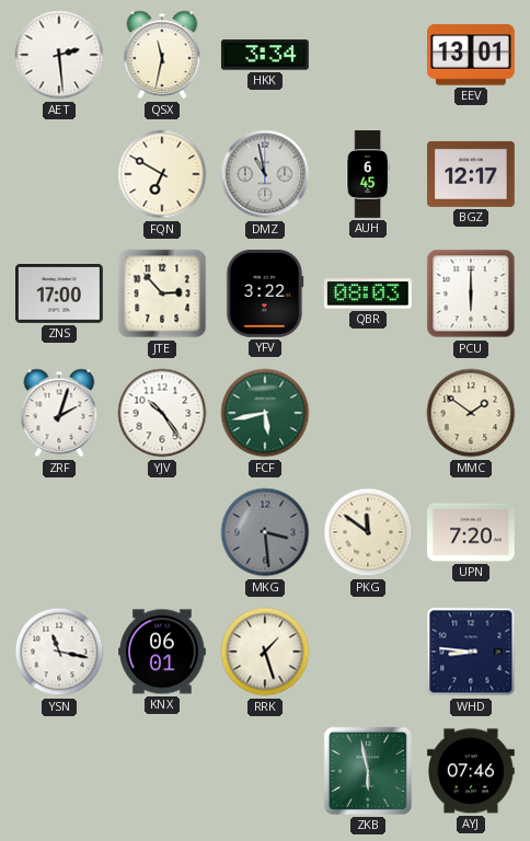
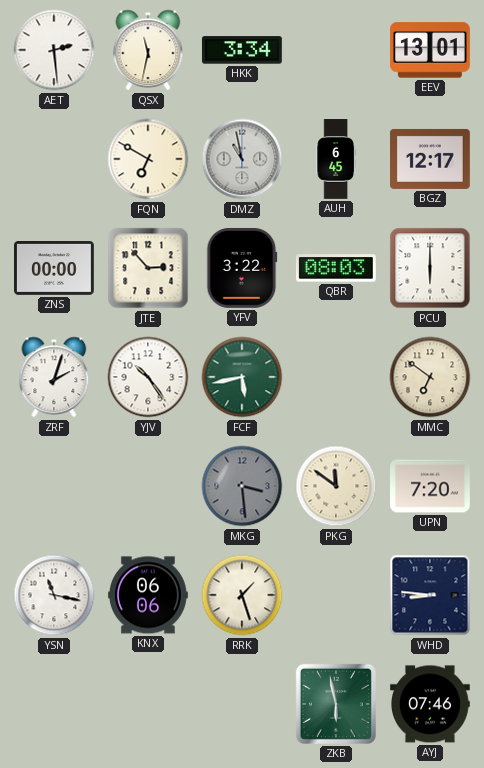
ZNS: 17:00 -> 00:00 (55, 269)
MMC: 1:51 -> 6:51 (430, 377)
KNX: 06:01 -> 06:06 (149, 595)
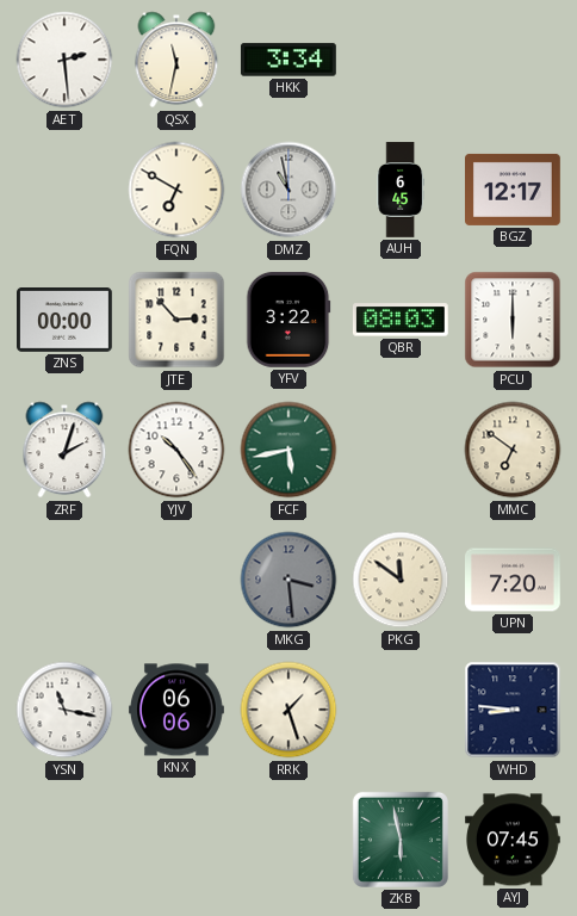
EEV: 13:01 -> none (431, 50)
AYJ: 07:46 -> 07:45 (514, 840)
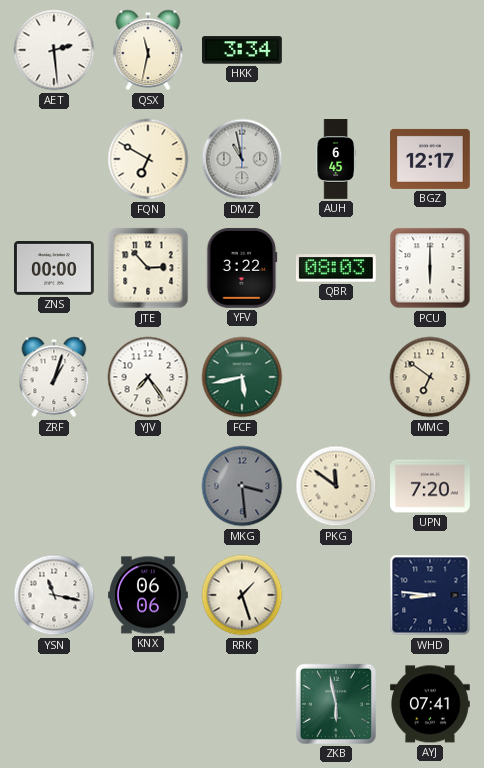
ZRF: 2:03 -> 1:03 (54, 377)
YJV: 10:24 -> 7:24 (148, 377)
AYJ: 07:45 -> 07:41 (431, 704)
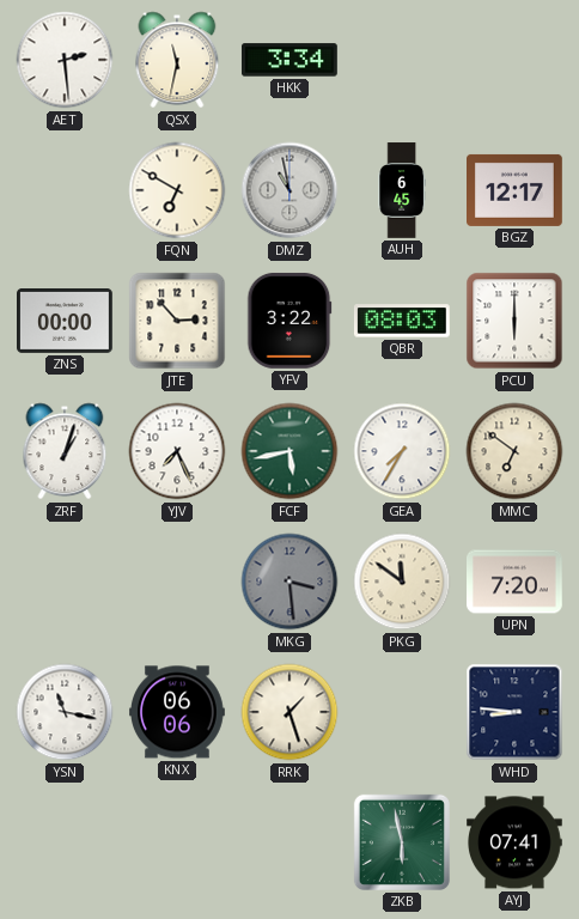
YJV: 7:24 -> 7:26 (177, 451)
GEA: none -> 7:35 (402, 451)
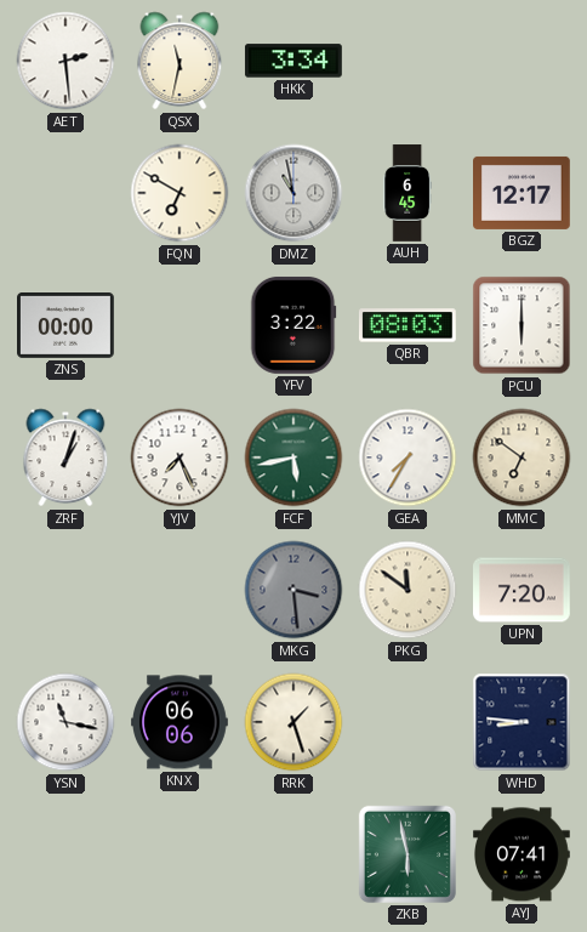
JTE: 2:53 -> none (177, 321)
